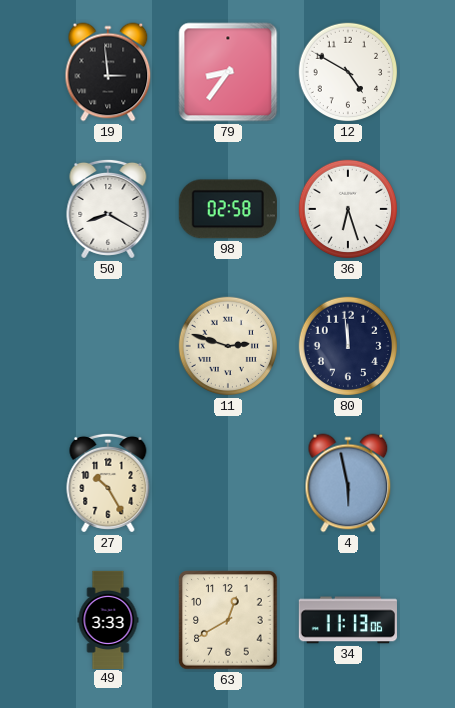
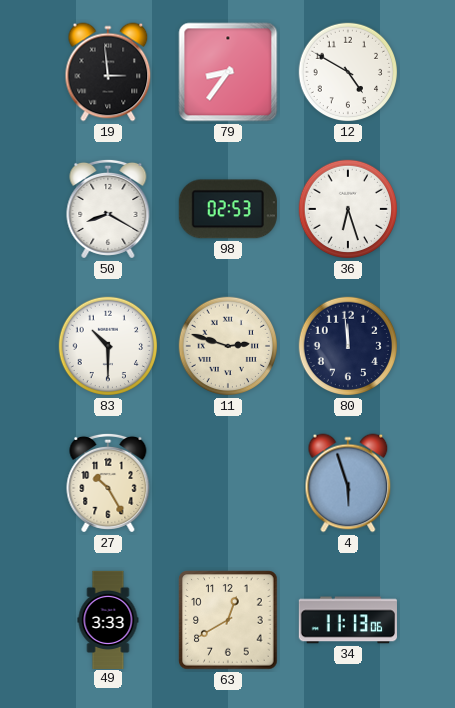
98: 02:58 -> 02:53 (228, 209)
83: none -> 10:30 (108, 346)
4: 5:58 -> 5:57 (348, 483)
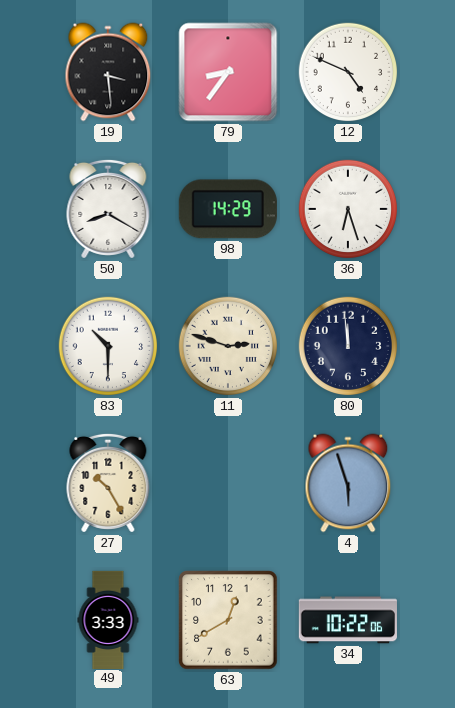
19: 2:59 -> 3:29 (108, 72)
12: 4:50 -> 4:49 (348, 72)
98: 02:53 -> 14:29 (228, 209)
34: 11:13 -> 10:22 (348, 620)
